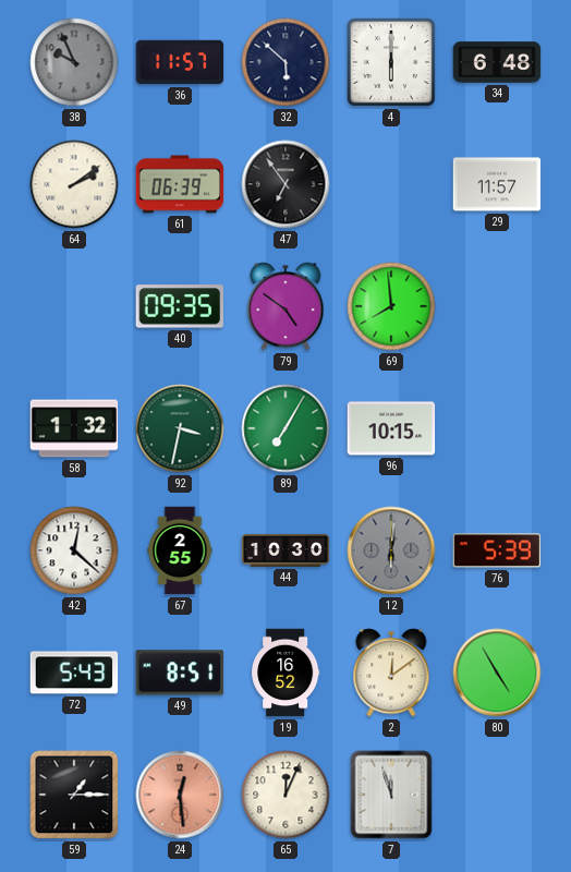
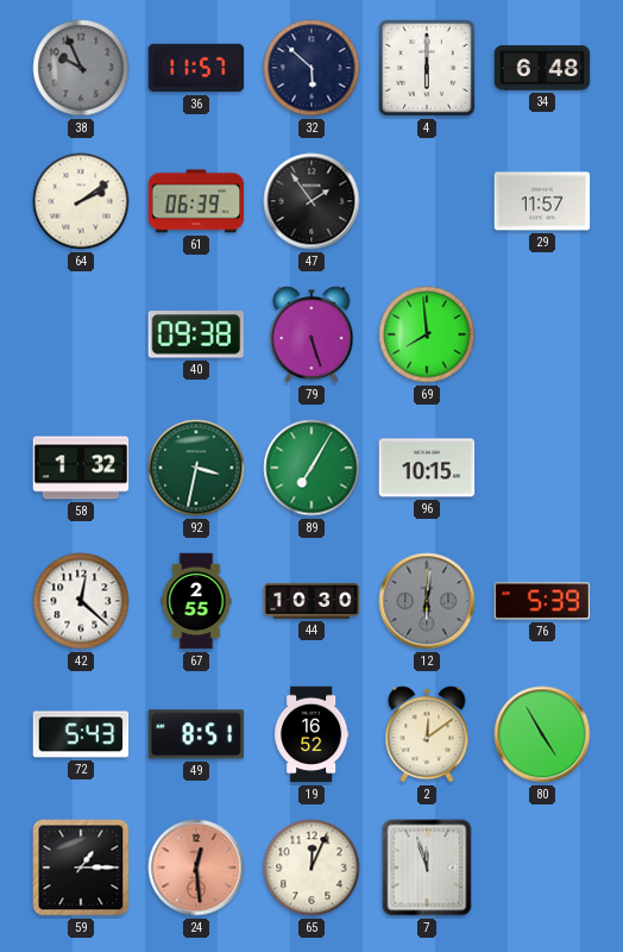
47: 6:54 -> 1:54 (311, 201)
40: 09:35 -> 09:38 (195, 334)
79: 4:51 -> 5:27 (311, 334)
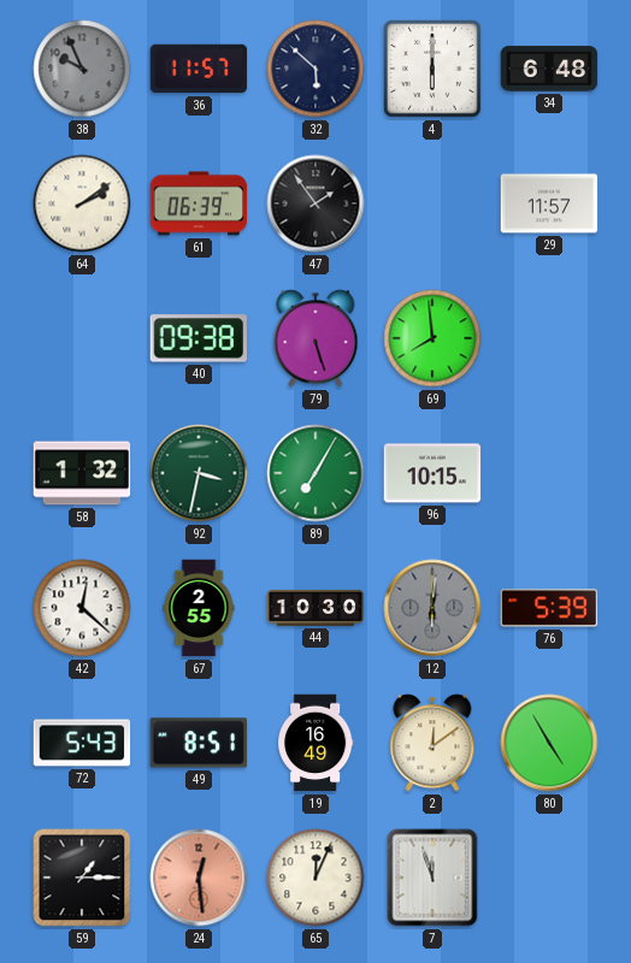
19: 16:52 -> 16:49 (315, 743)
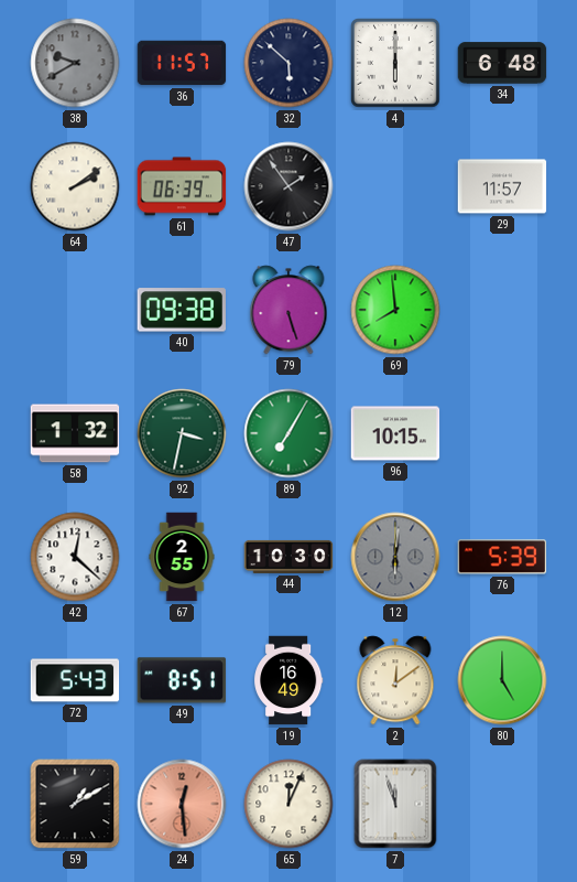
38: 9:56 -> 9:40 (75, 63)
80: 4:55 -> 5:00 (502, 680)
59: 1:15 -> 1:10 (75, 804)
